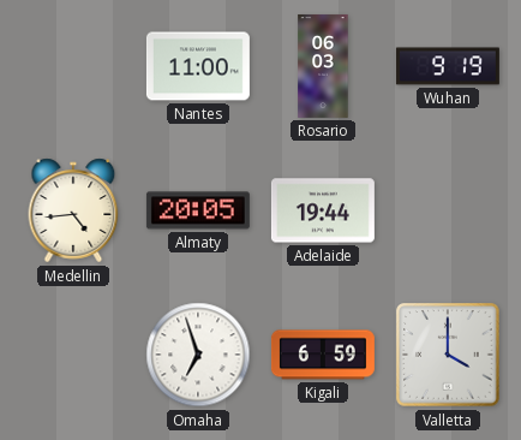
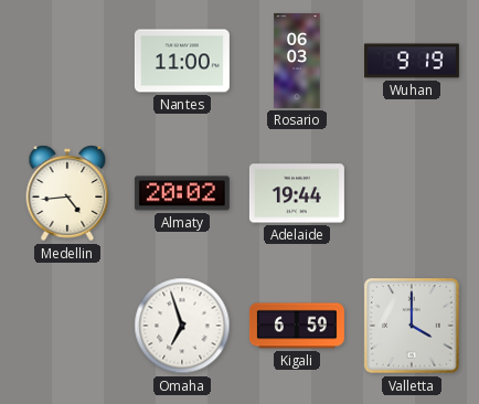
Almaty: 20:05 -> 20:02 (182, 193)
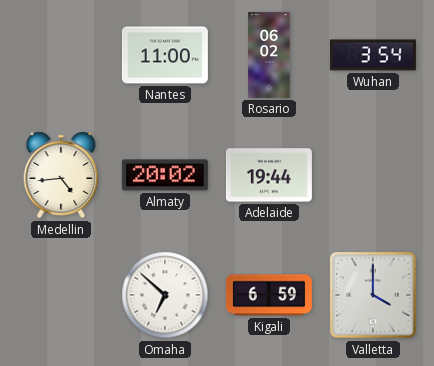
Rosario: 06:03 -> 06:02 (269, 55)
Wuhan: 9:19 -> 3:54 (373, 55)
Omaha: 6:57 -> 6:52 (165, 295)
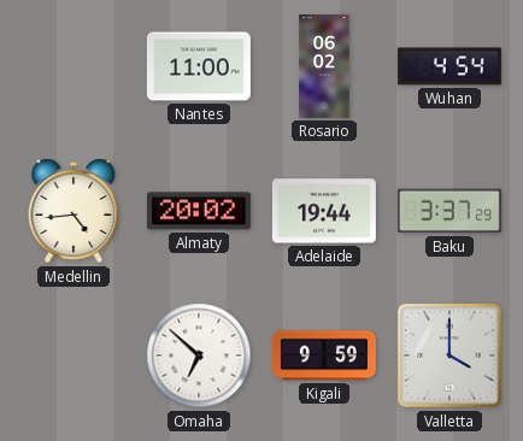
Wuhan: 3:54 -> 4:54 (449, 66)
Baku: none -> 3:37 (449, 211)
Kigali: 6:59 -> 9:59 (324, 355)
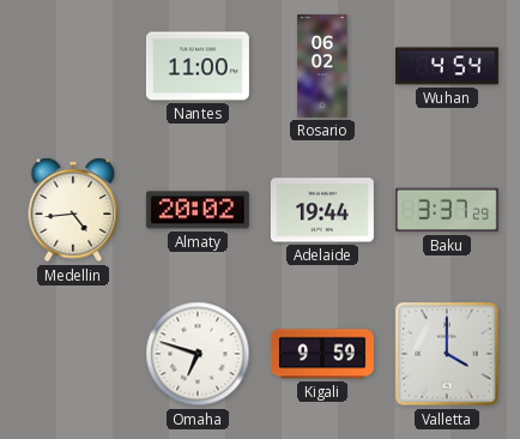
Omaha: 6:52 -> 6:48 (198, 354)
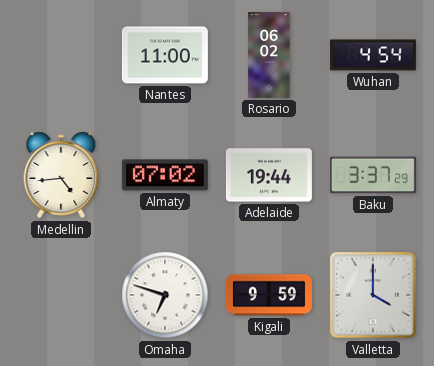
Almaty: 20:02 -> 07:02 (165, 175)
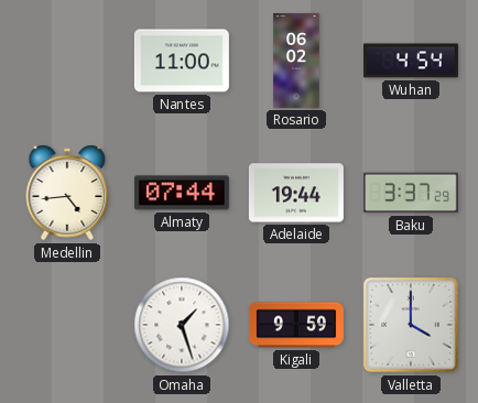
Almaty: 07:02 -> 07:44 (182, 193)
Omaha: 6:48 -> 1:27 (182, 325)
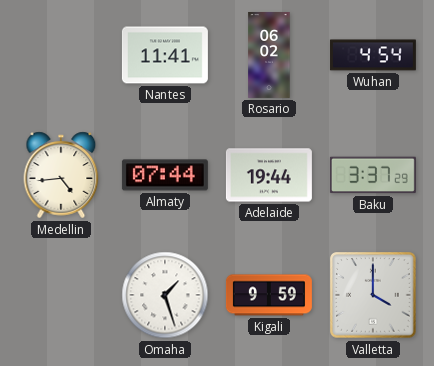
Nantes: 11:00 -> 11:41 (165, 55)
